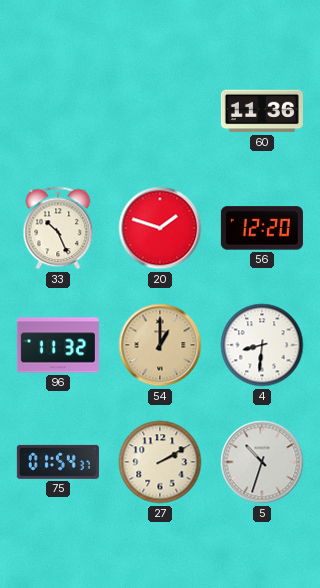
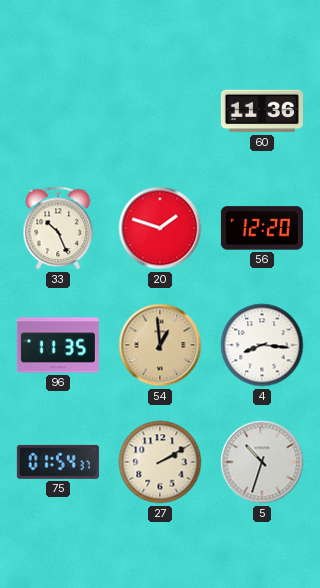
96: 11:32 -> 11:35 (58, 345)
54: 1:00 -> 12:59 (160, 345)
4: 8:31 -> 8:16 (262, 345)
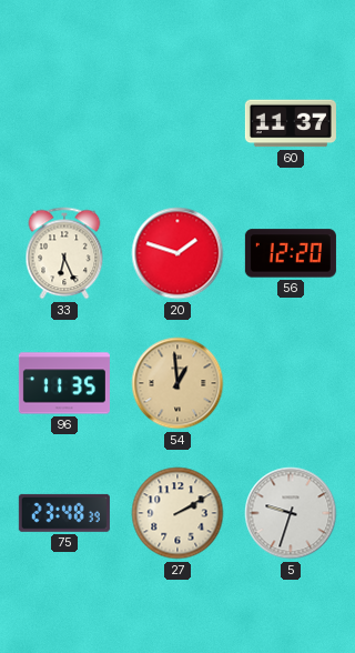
60: 11:36 -> 11:37 (291, 123)
33: 10:26 -> 6:26 (64, 253)
4: 8:16 -> none (262, 345)
75: 01:54 -> 23:48 (64, 513)
5: 10:33 -> 9:33 (291, 513)
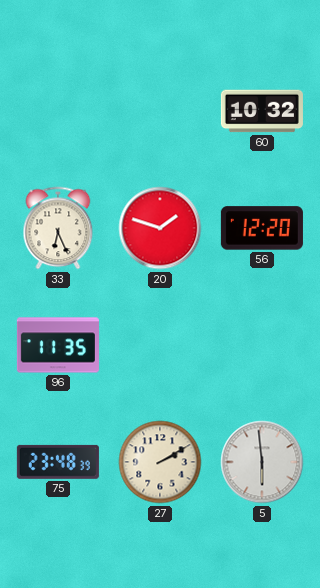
60: 11:37 -> 10:32 (262, 111)
54: 12:59 -> none (177, 383)
5: 9:33 -> 5:59 (262, 462)
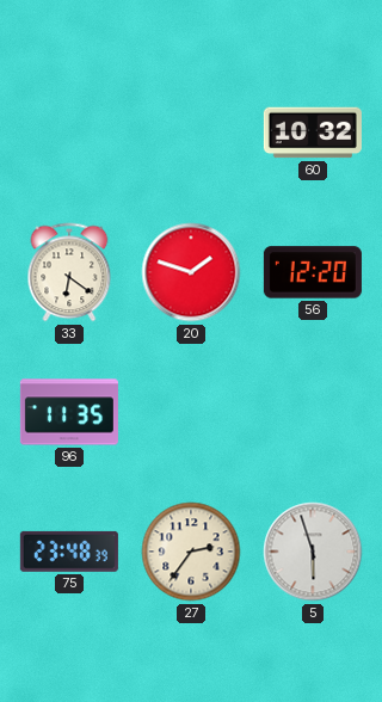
33: 6:26 -> 6:21 (69, 272)
27: 2:10 -> 2:36 (191, 552)
5: 5:59 -> 5:57 (313, 552)
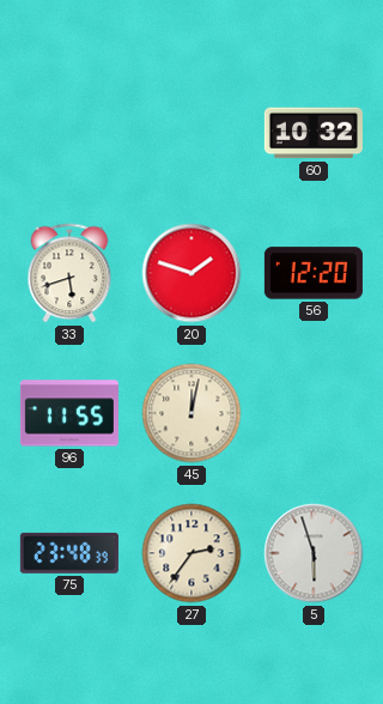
33: 6:21 -> 5:42 (69, 273)
96: 11:35 -> 11:55 (69, 413)
45: none -> 12:02 (191, 413)
